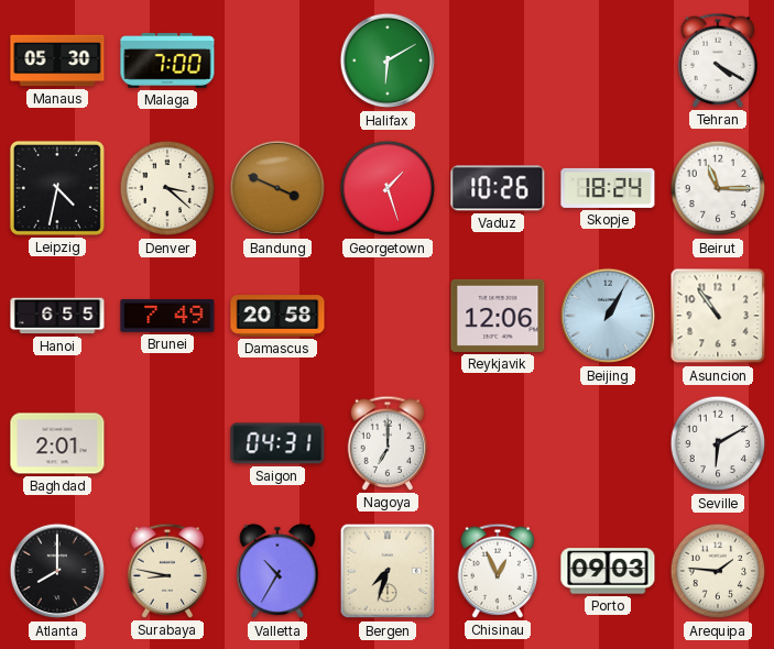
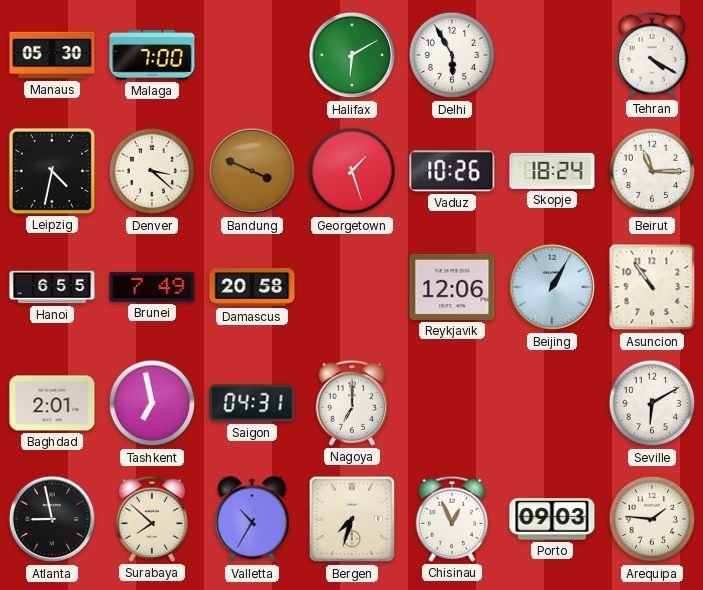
Delhi: none -> 5:55 (452, 55)
Tashkent: none -> 6:58 (152, 403)
Atlanta: 8:00 -> 8:58 (52, 519)
Surabaya: 8:47 -> 7:52 (151, 519)
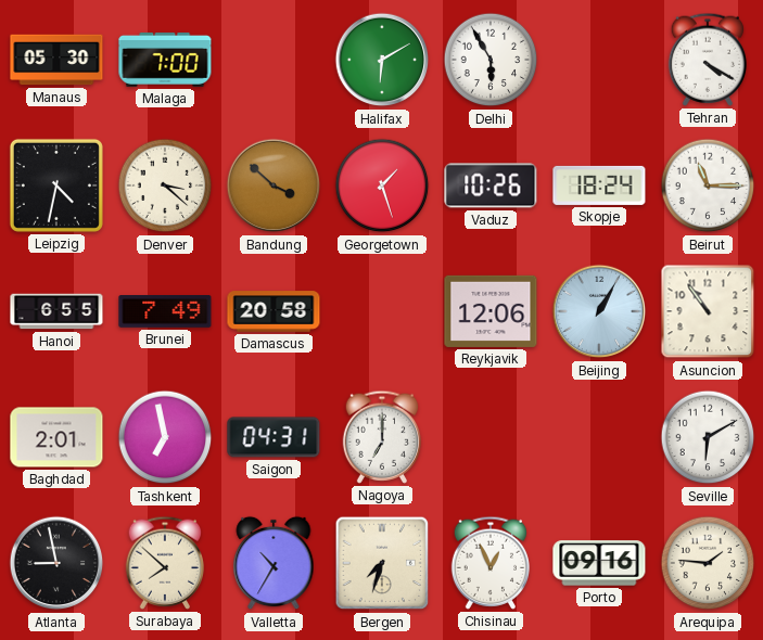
Bandung: 3:49 -> 3:52 (274, 185)
Porto: 09:03 -> 09:16 (599, 563)
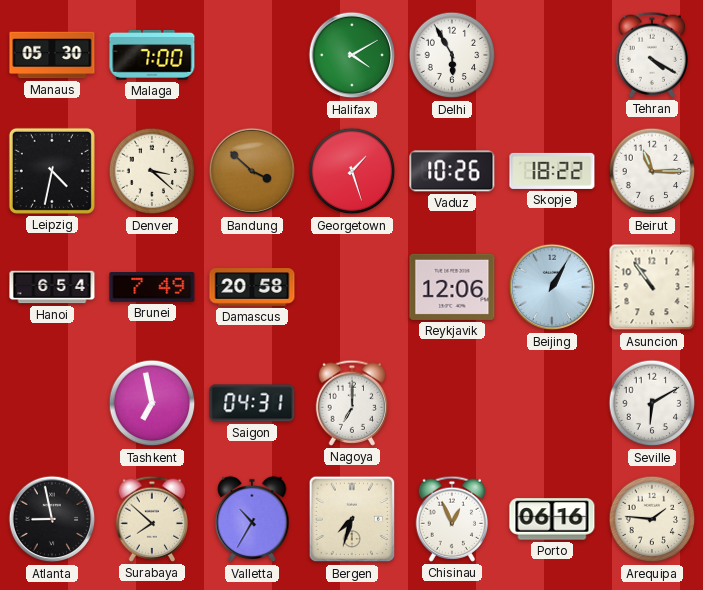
Halifax: 6:10 -> 4:10 (352, 55)
Skopje: 18:24 -> 18:22 (552, 171)
Hanoi: 6:55 -> 6:54 (52, 287)
Baghdad: 2:01 -> none (56, 437)
Porto: 09:16 -> 06:16 (552, 519)
